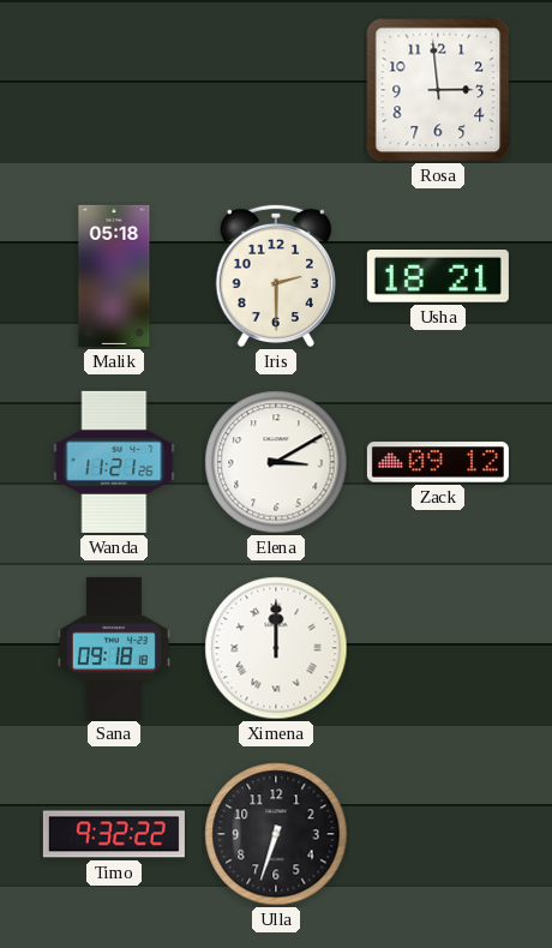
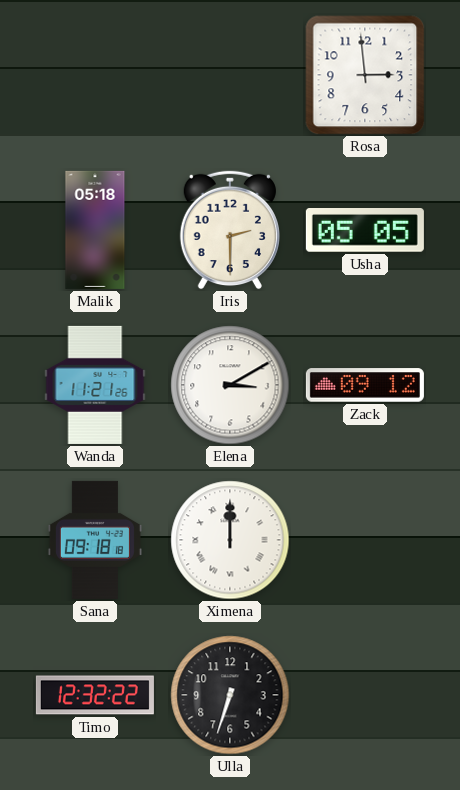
Usha: 18:21 -> 05:05 (365, 230)
Timo: 9:32 -> 12:32 (95, 695)
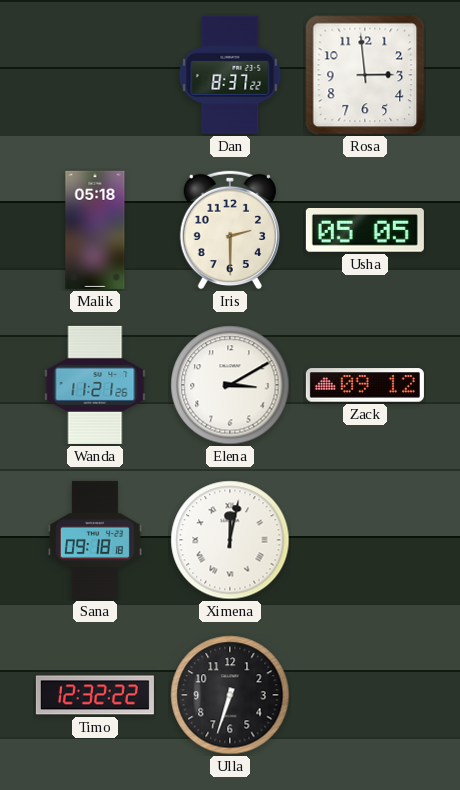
Dan: none -> 8:37 (230, 75)
Ximena: 12:00 -> 12:02 (230, 540)
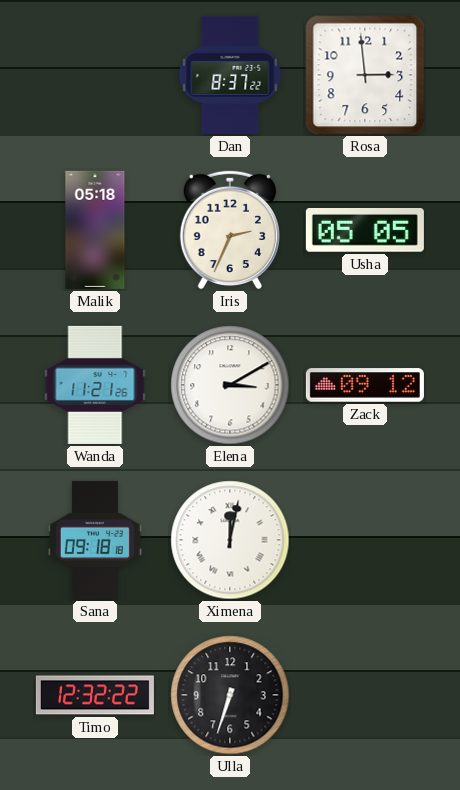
Iris: 2:30 -> 2:34 (230, 230)
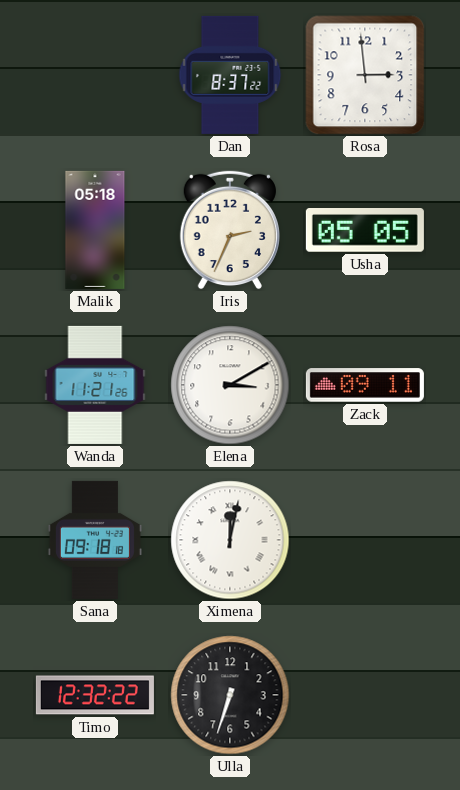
Zack: 09:12 -> 09:11 (365, 385)
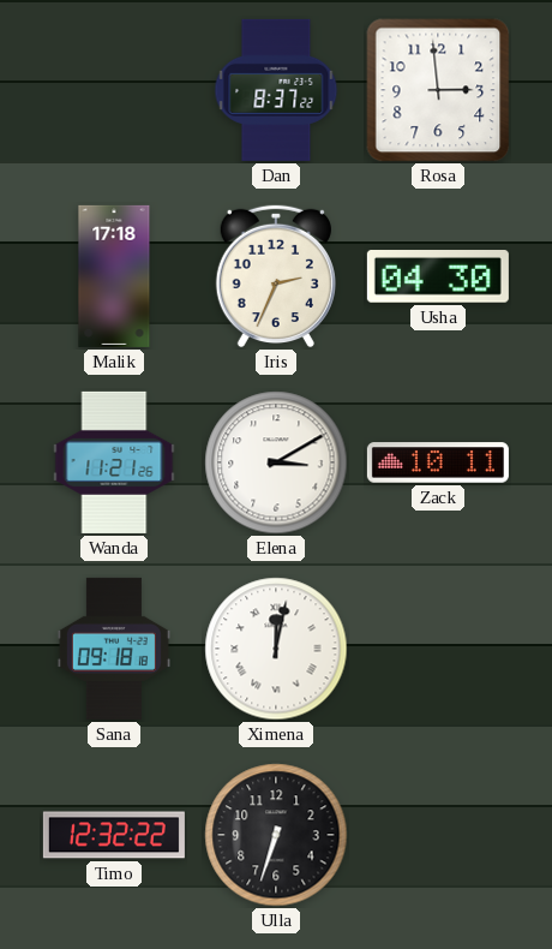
Malik: 05:18 -> 17:18 (114, 276)
Usha: 05:05 -> 04:30 (438, 276)
Zack: 09:11 -> 10:11 (438, 462)
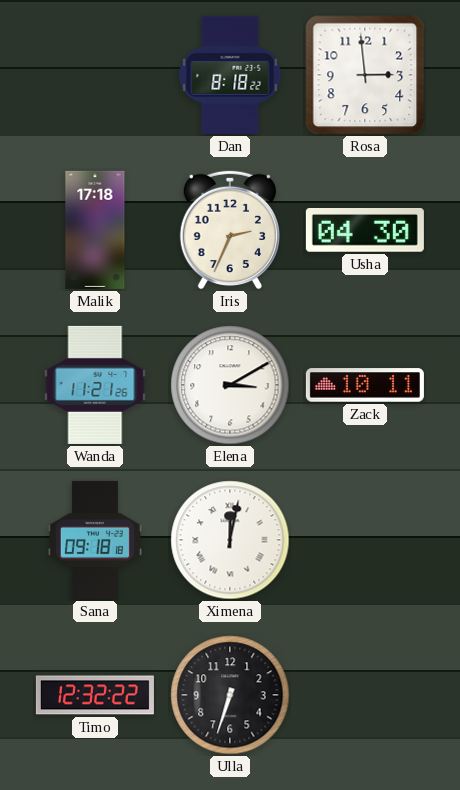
Dan: 8:37 -> 8:18 (230, 75)
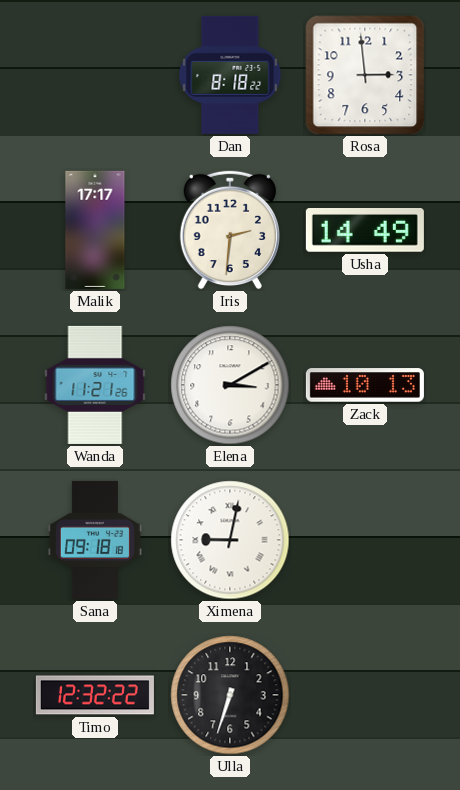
Malik: 17:18 -> 17:17 (95, 230)
Iris: 2:34 -> 2:31 (230, 230)
Usha: 04:30 -> 14:49 (365, 230)
Zack: 10:11 -> 10:13 (365, 385)
Ximena: 12:02 -> 9:02 (230, 540)
